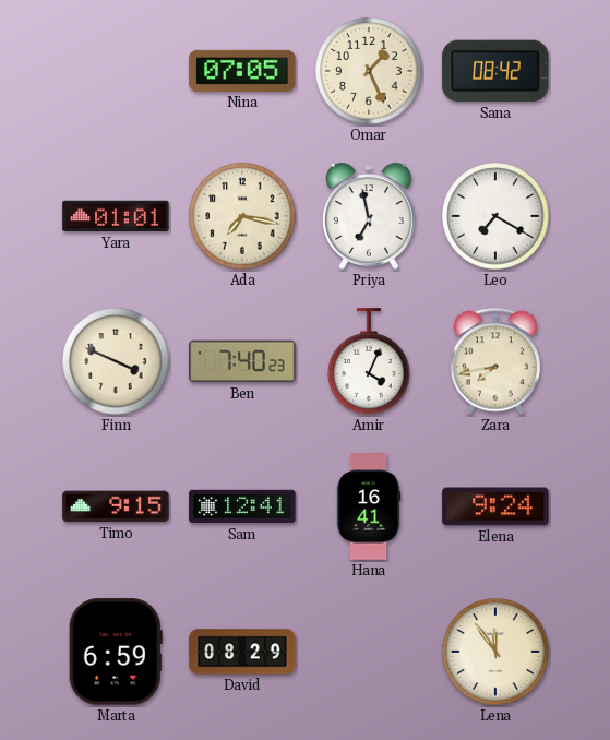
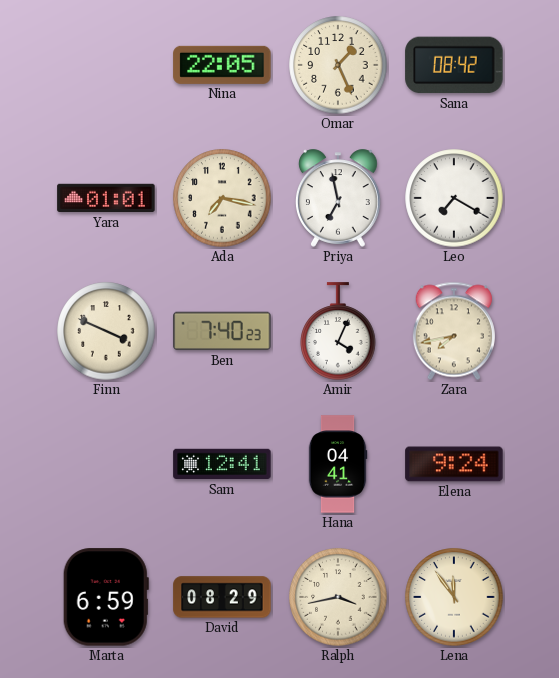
Nina: 07:05 -> 22:05 (222, 65)
Timo: 9:15 -> none (116, 506)
Hana: 16:41 -> 04:41 (338, 464)
Ralph: none -> 3:43 (338, 597)
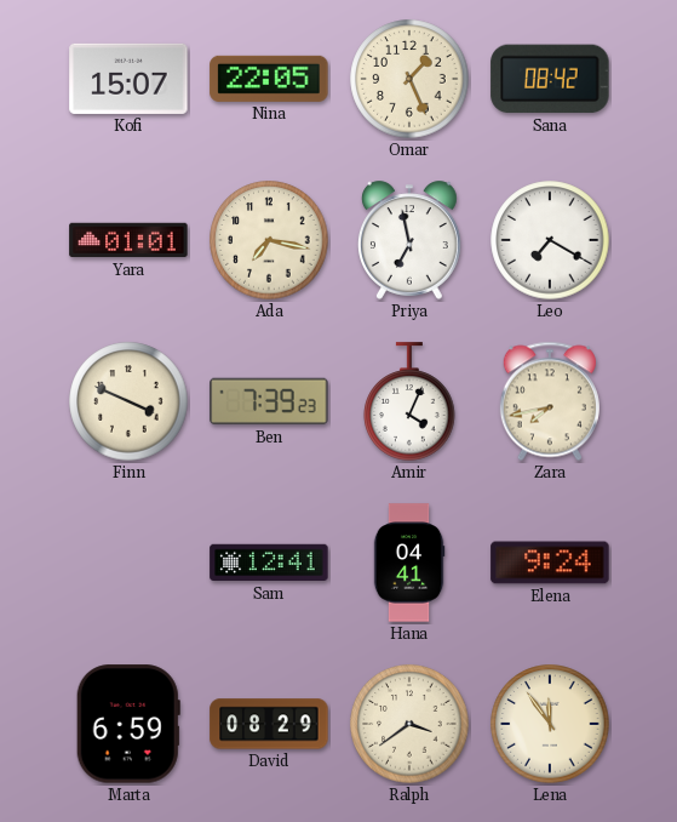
Kofi: none -> 15:07 (128, 79)
Ben: 7:40 -> 7:39 (269, 401)
Ralph: 3:43 -> 3:39 (409, 724)
